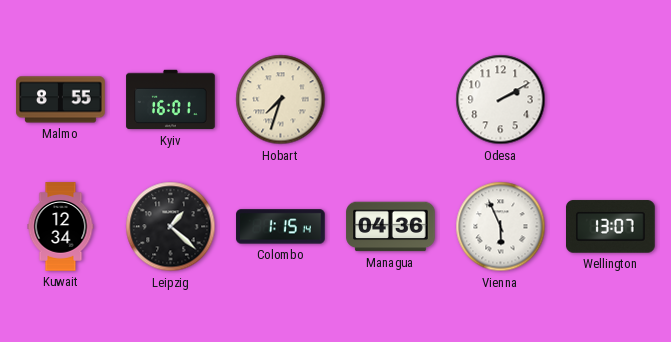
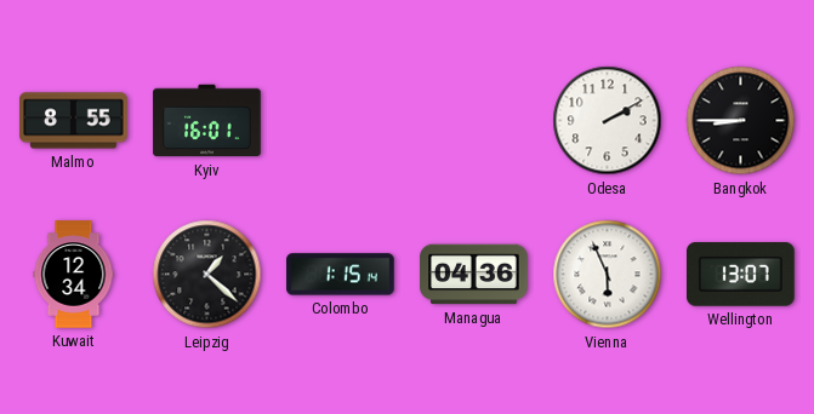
Hobart: 7:33 -> none (281, 100)
Bangkok: none -> 8:45 (741, 121)
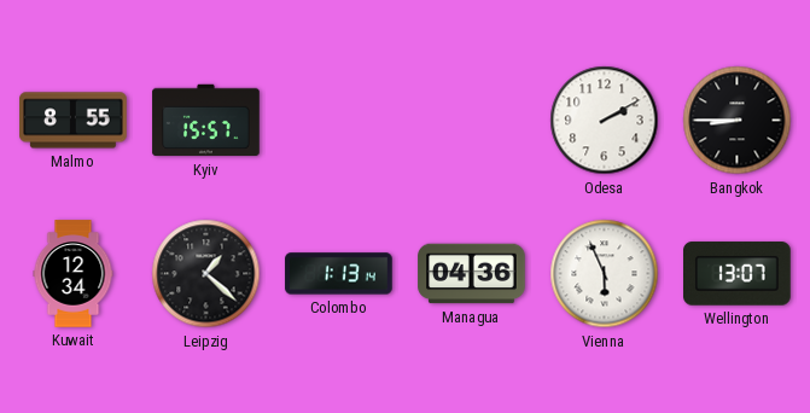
Kyiv: 16:01 -> 15:57 (206, 121)
Colombo: 1:15 -> 1:13 (339, 274)
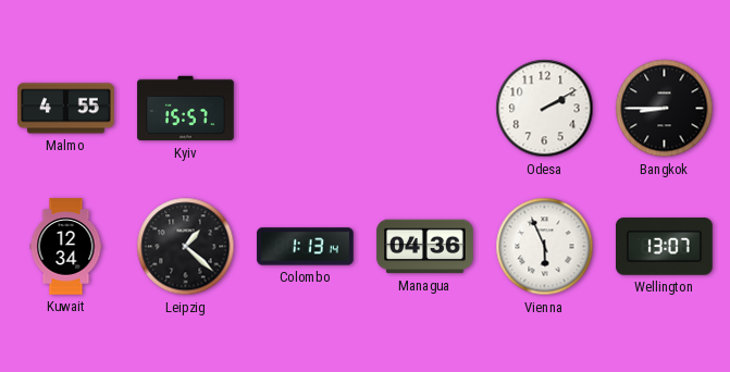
Malmo: 8:55 -> 4:55 (66, 109)
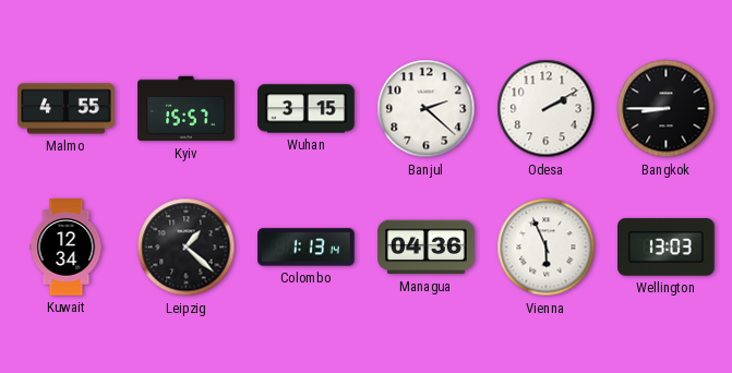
Wuhan: none -> 3:15 (307, 109)
Banjul: none -> 2:22 (427, 109)
Wellington: 13:07 -> 13:03 (667, 248)
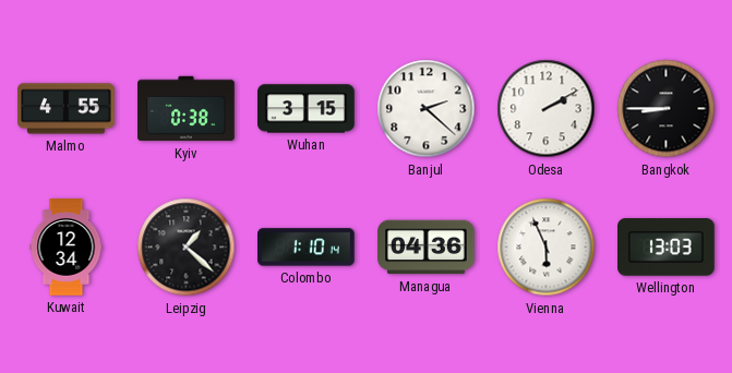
Kyiv: 15:57 -> 0:38 (187, 109)
Colombo: 1:13 -> 1:10 (307, 248)
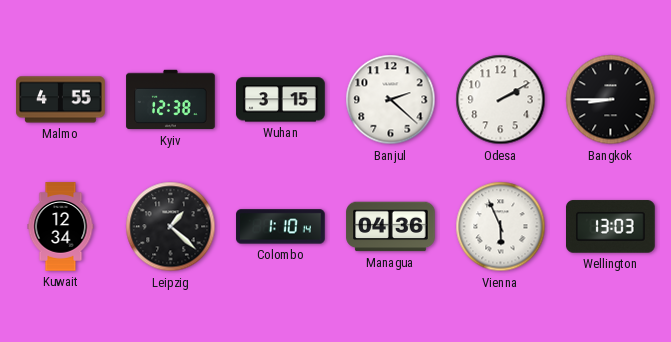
Kyiv: 0:38 -> 12:38 (171, 100)
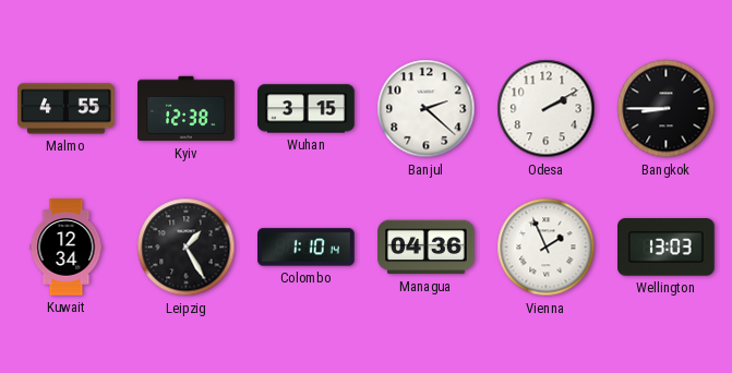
Leipzig: 1:22 -> 1:25 (187, 248)
Vienna: 5:56 -> 1:56 (547, 248)
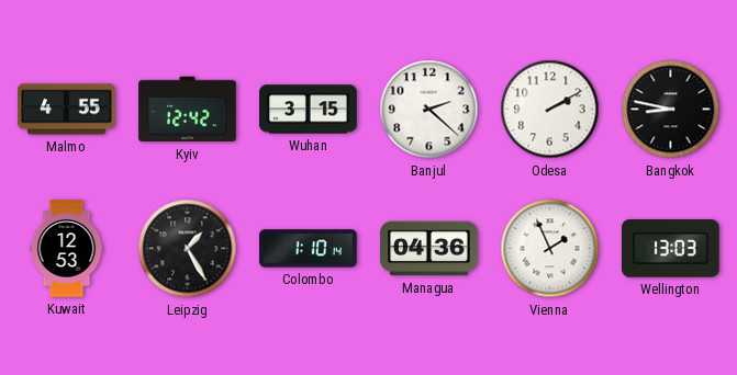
Kyiv: 12:38 -> 12:42 (188, 110)
Bangkok: 8:45 -> 8:47 (671, 110)
Kuwait: 12:34 -> 12:53 (67, 249)
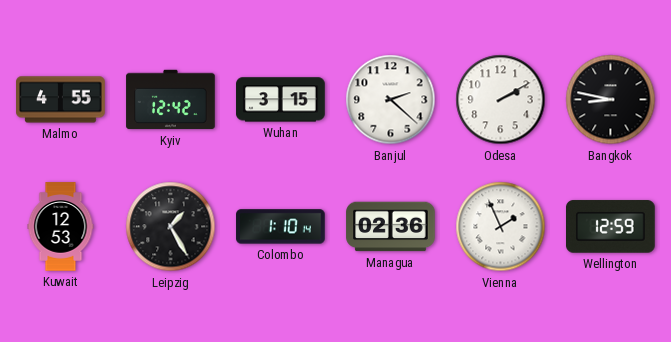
Managua: 04:36 -> 02:36 (391, 227)
Wellington: 13:03 -> 12:59 (611, 227)
